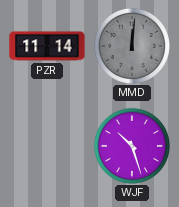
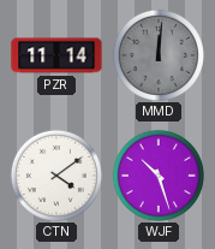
CTN: none -> 4:09 (56, 176)
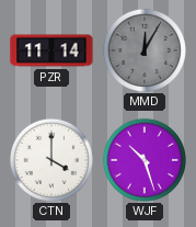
MMD: 12:01 -> 12:05 (145, 50)
CTN: 4:09 -> 4:00 (51, 160)
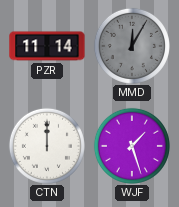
CTN: 4:00 -> 12:00 (47, 146)
WJF: 10:27 -> 1:27 (132, 146)
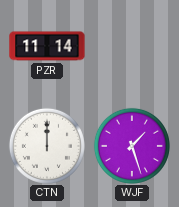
MMD: 12:05 -> none (132, 46)
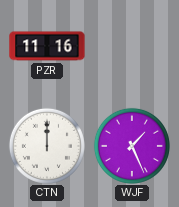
PZR: 11:14 -> 11:16 (47, 46)
WJF: 1:27 -> 1:26 (132, 146)
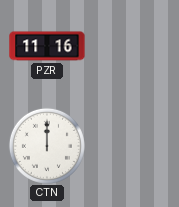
WJF: 1:26 -> none (132, 146)
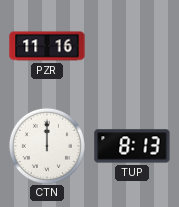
TUP: none -> 8:13 (132, 146)
